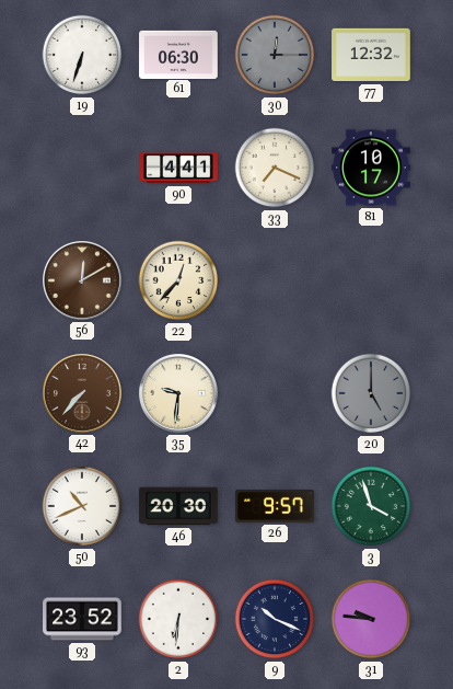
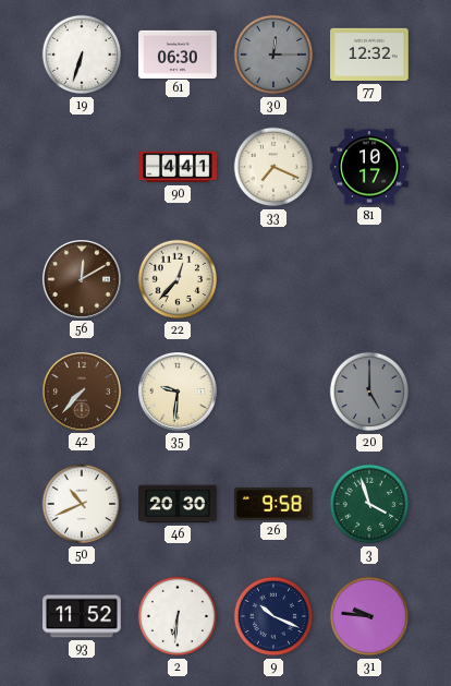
26: 9:57 -> 9:58 (273, 504)
93: 23:52 -> 11:52 (82, 616)
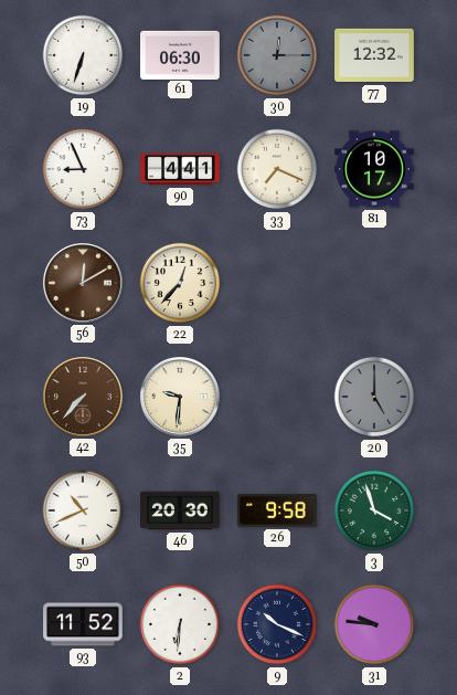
73: none -> 8:56 (83, 169)
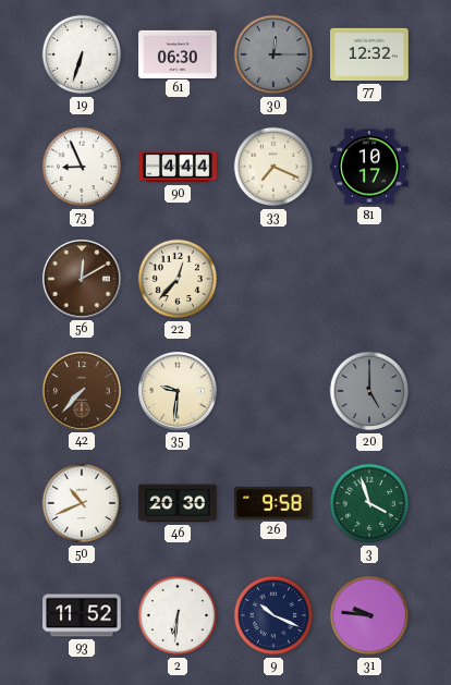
90: 4:41 -> 4:44 (178, 167)
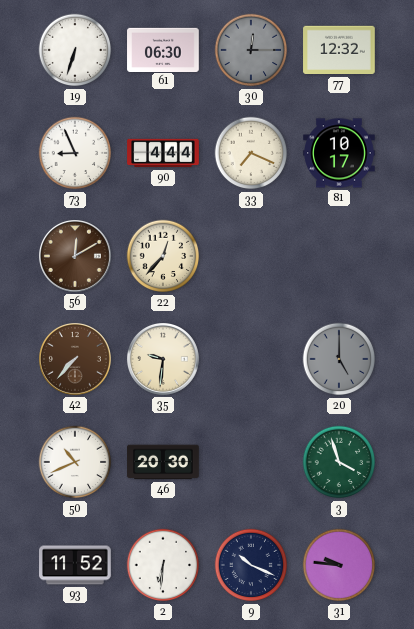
26: 9:58 -> none (273, 503)
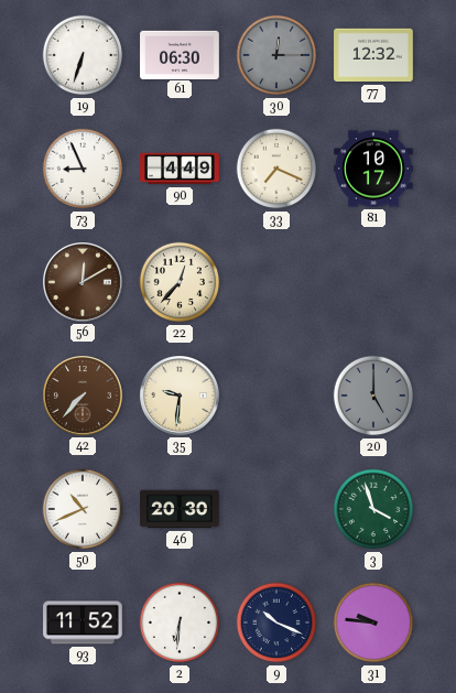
90: 4:44 -> 4:49 (180, 169)
